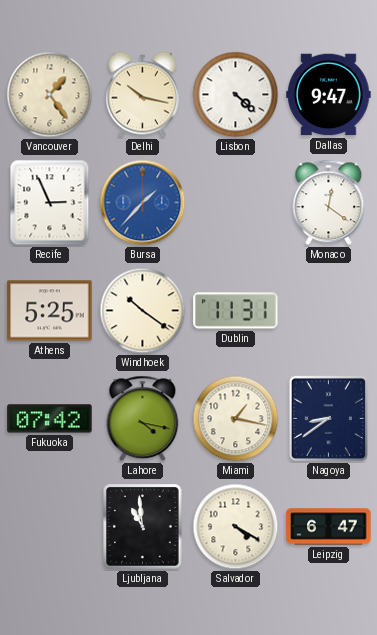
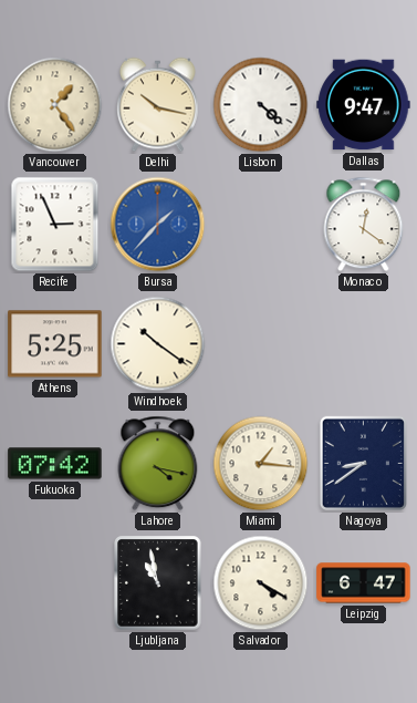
Dublin: 11:31 -> none (236, 311)
Miami: 1:17 -> 1:16 (261, 464)
Ljubljana: 10:59 -> 10:58 (158, 583)
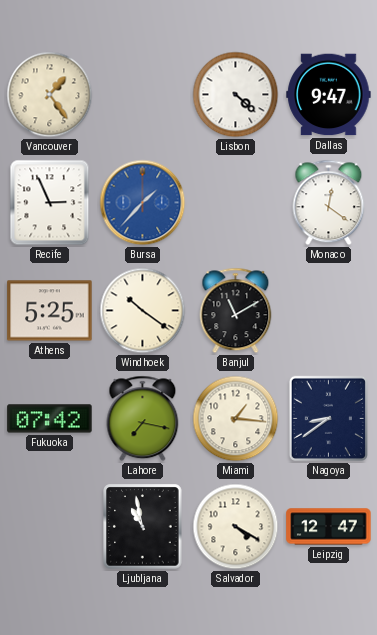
Delhi: 10:17 -> none (157, 105)
Banjul: none -> 11:10 (236, 311)
Lahore: 4:17 -> 7:17 (143, 419)
Leipzig: 6:47 -> 12:47 (329, 527)
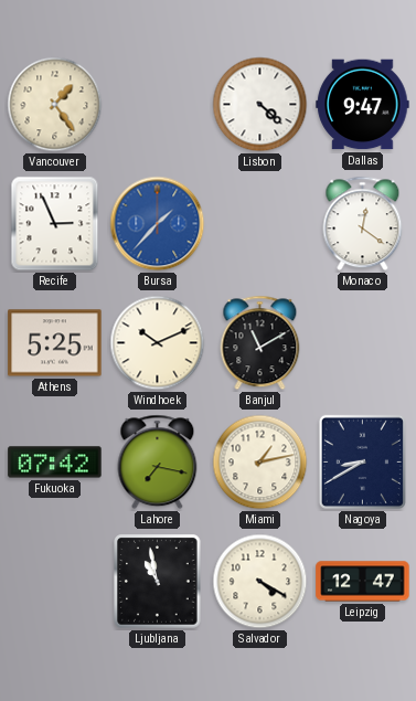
Windhoek: 10:21 -> 10:11 (158, 343)
Miami: 1:16 -> 1:13 (260, 463)
Nagoya: 8:39 -> 8:40 (362, 461)
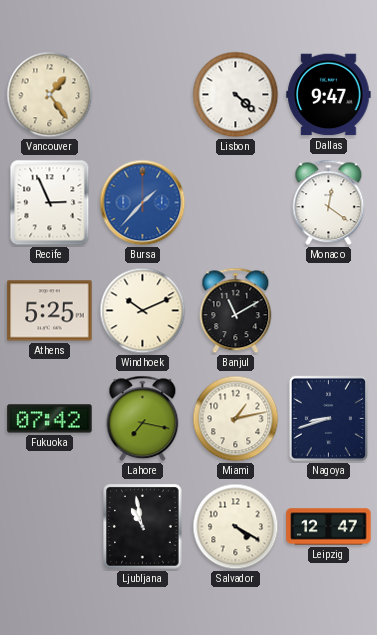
Nagoya: 8:40 -> 8:42 (328, 418)
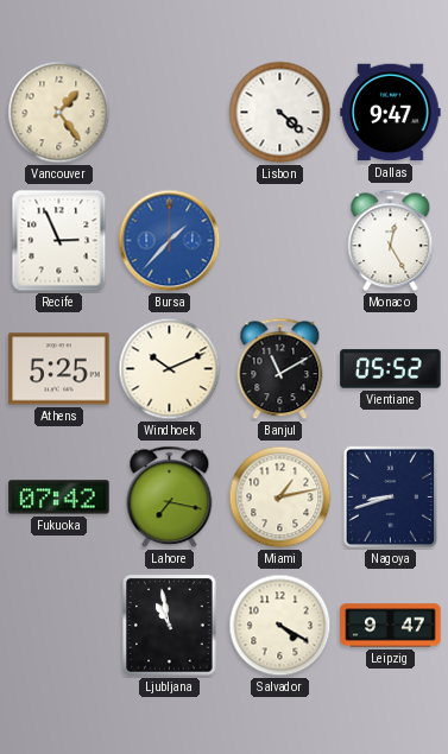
Monaco: 12:21 -> 12:25 (391, 241)
Vientiane: none -> 05:52 (391, 369)
Leipzig: 12:47 -> 9:47 (391, 626)
